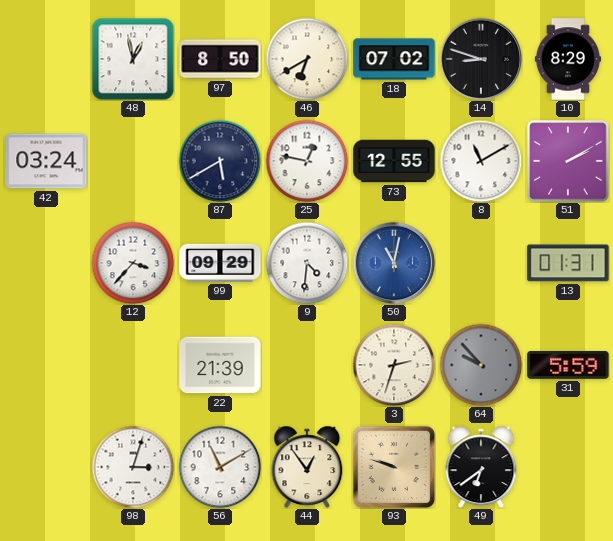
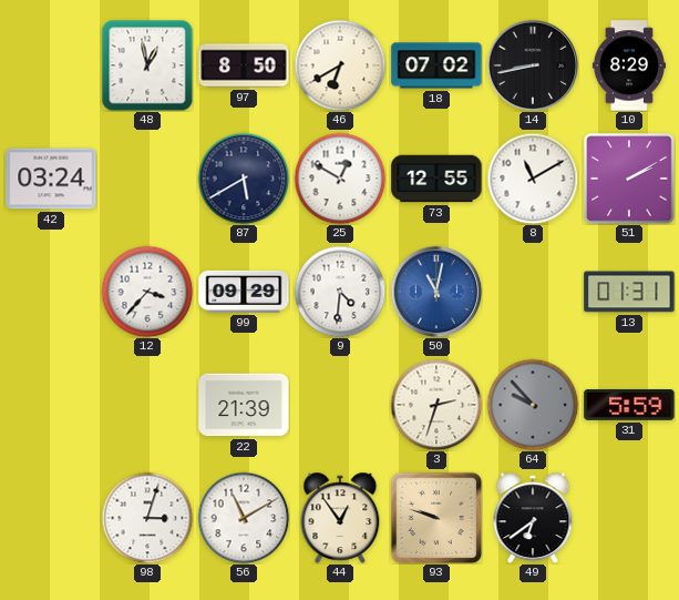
14: 8:48 -> 8:43 (533, 65)
25: 12:47 -> 12:50 (340, 179)
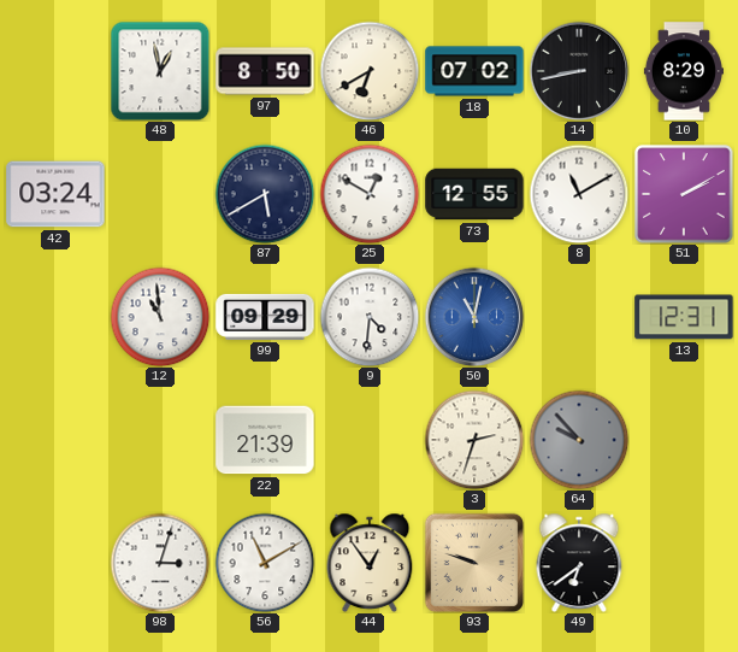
12: 3:37 -> 10:59 (160, 317)
13: 01:31 -> 12:31 (684, 317)
31: 5:59 -> none (629, 405)
